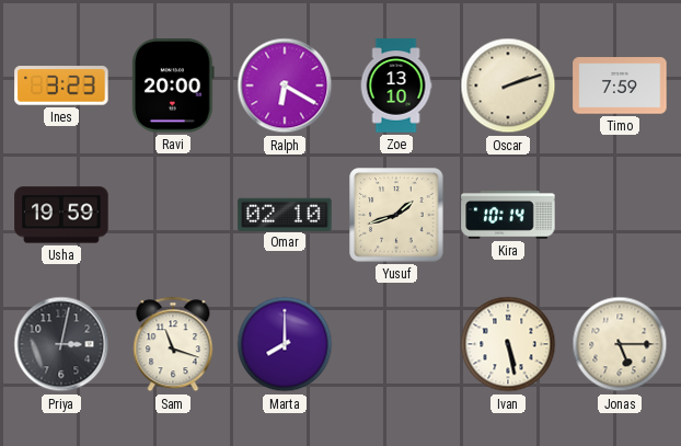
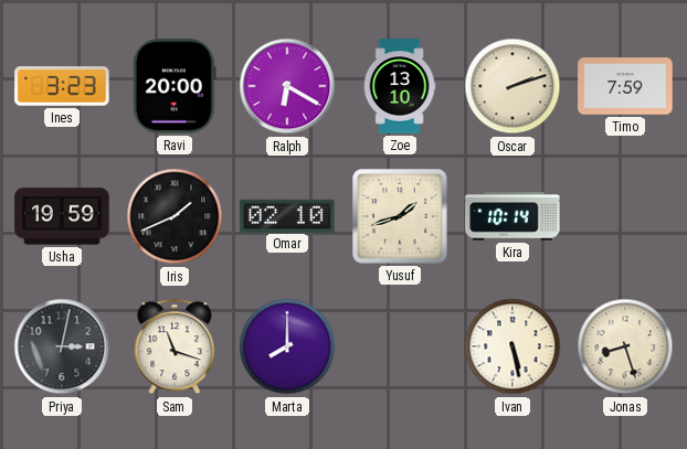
Iris: none -> 1:41 (175, 216)
Jonas: 5:15 -> 8:27 (625, 346)
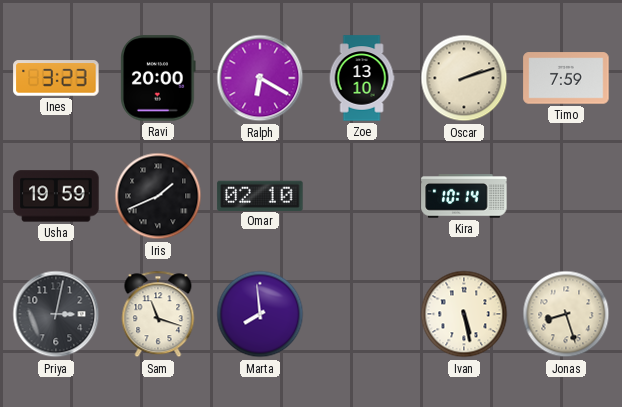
Yusuf: 1:42 -> none (400, 216)
Marta: 8:00 -> 7:59 (260, 314)
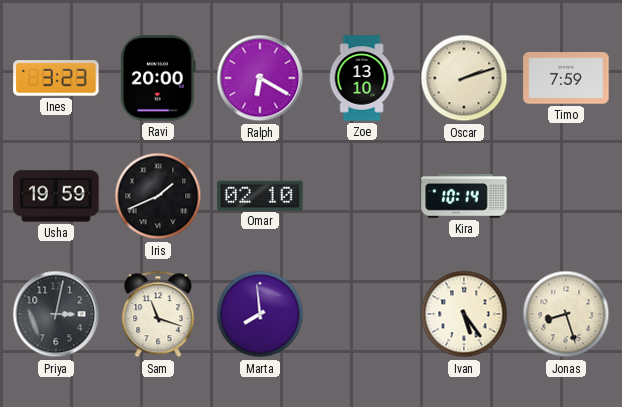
Ivan: 5:28 -> 5:24 (464, 314)
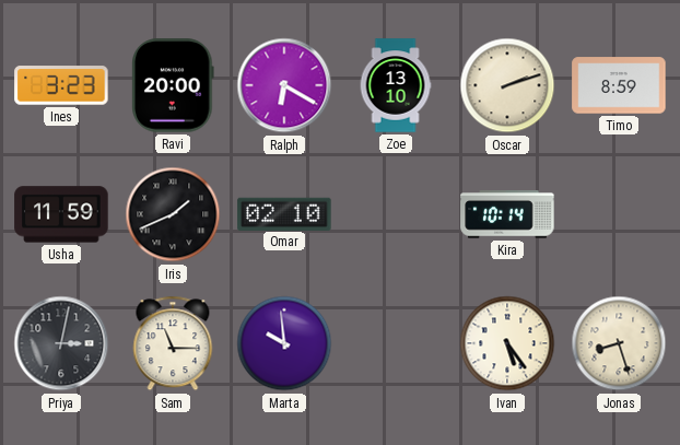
Timo: 7:59 -> 8:59 (619, 85)
Usha: 19:59 -> 11:59 (61, 214)
Sam: 11:18 -> 11:15 (173, 343)
Marta: 7:59 -> 9:59 (284, 343)
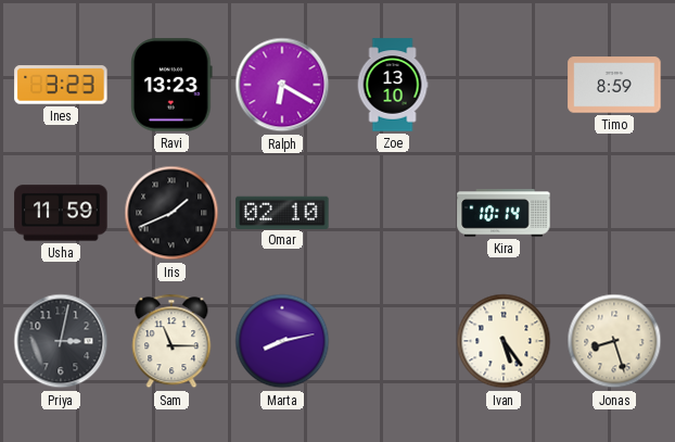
Ravi: 20:00 -> 13:23 (171, 85)
Oscar: 2:12 -> none (507, 85)
Marta: 9:59 -> 8:13 (282, 341)
